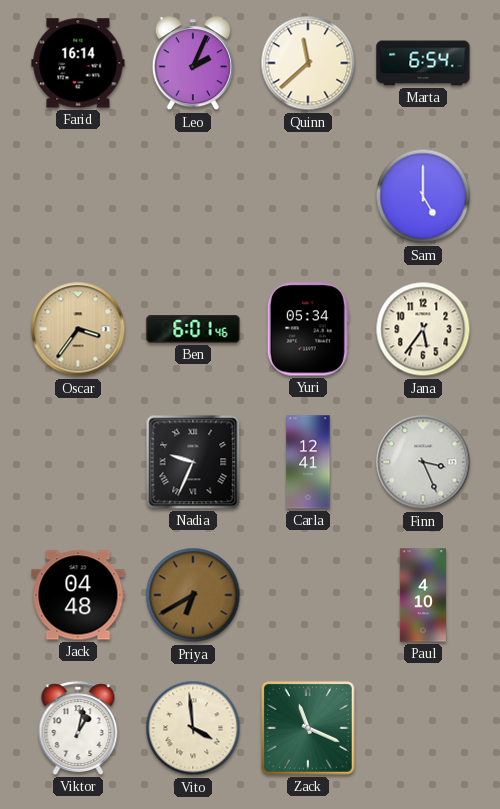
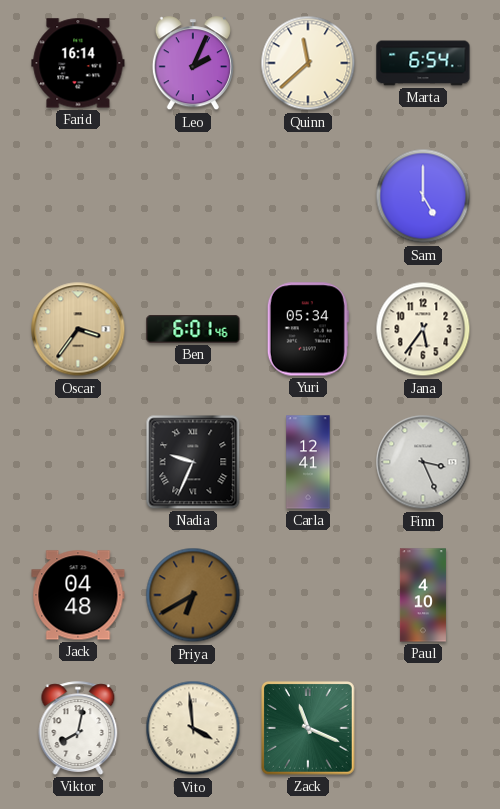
Viktor: 1:02 -> 8:02 (78, 728)
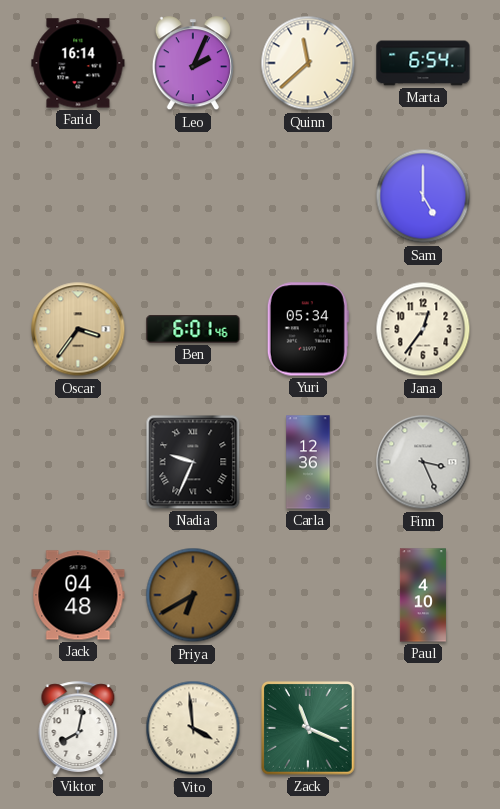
Jana: 5:36 -> 12:36 (423, 329)
Carla: 12:41 -> 12:36 (308, 462)
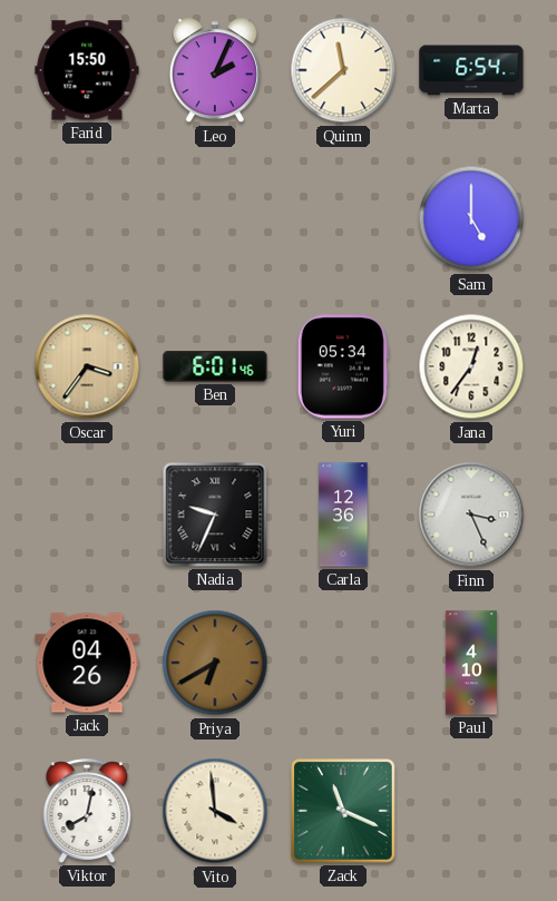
Farid: 16:14 -> 15:50 (87, 70)
Jack: 04:48 -> 04:26 (87, 663)
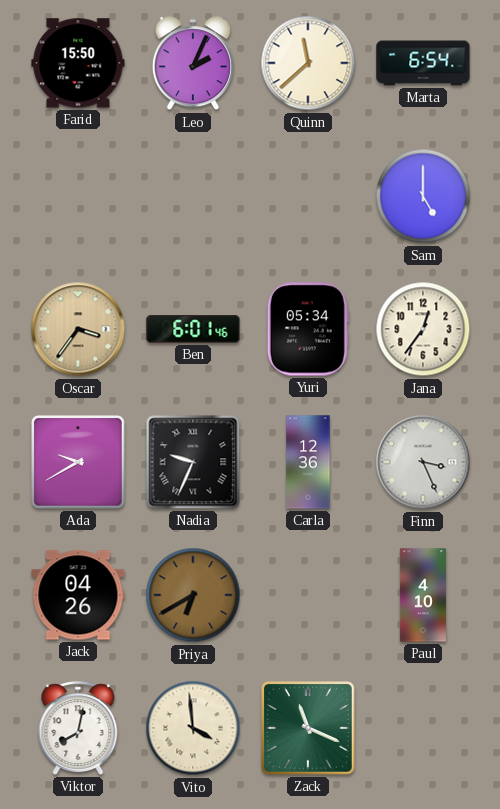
Ada: none -> 9:40 (79, 463)
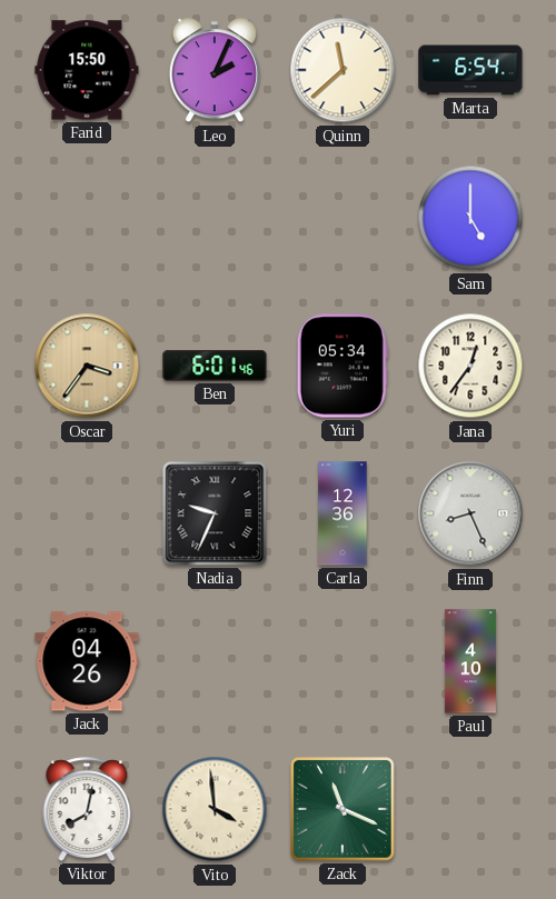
Ada: 9:40 -> none (79, 463)
Finn: 3:26 -> 8:26 (470, 513)
Priya: 6:40 -> none (193, 595)
